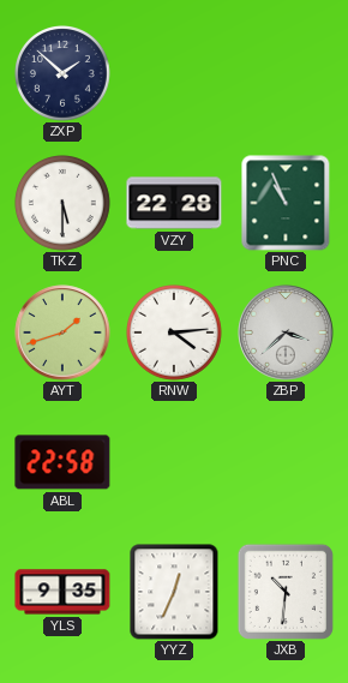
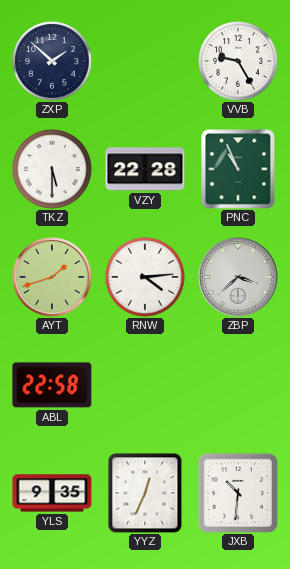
VVB: none -> 9:25 (239, 62)
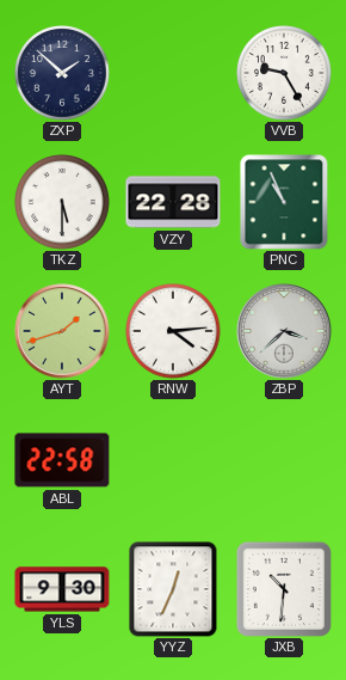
YLS: 9:35 -> 9:30 (62, 589)
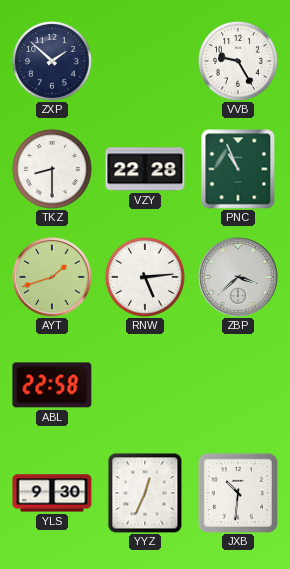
TKZ: 5:30 -> 8:30 (53, 170)
RNW: 4:14 -> 5:14 (146, 278)
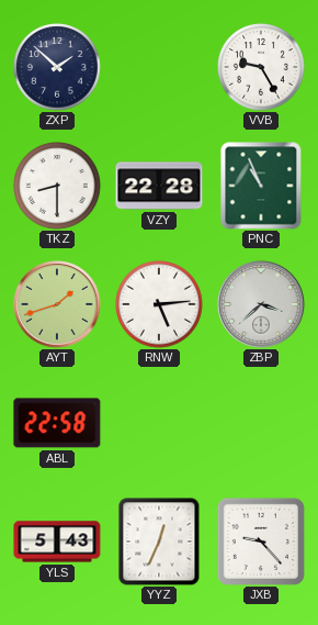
YLS: 9:30 -> 5:43 (57, 542)
JXB: 10:31 -> 9:23 (261, 542)
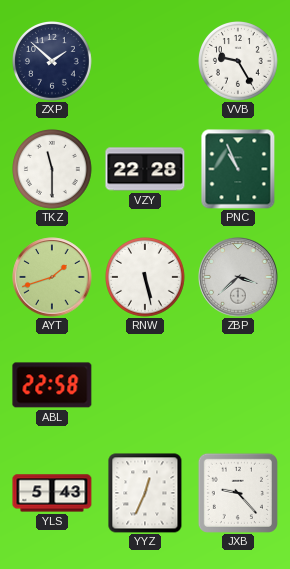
TKZ: 8:30 -> 11:30 (53, 170)
RNW: 5:14 -> 5:28 (146, 278)
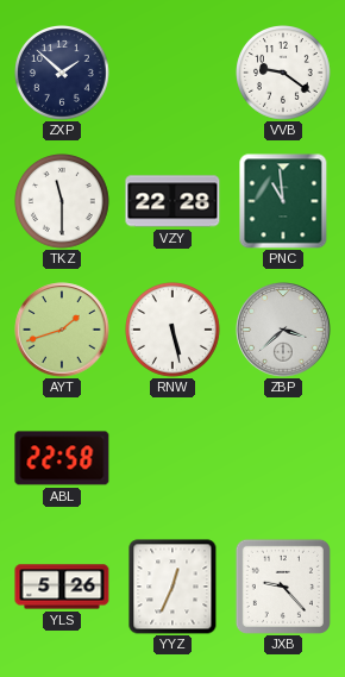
VVB: 9:25 -> 9:21 (284, 74)
PNC: 10:56 -> 10:59 (283, 201)
YLS: 5:43 -> 5:26 (62, 587)
